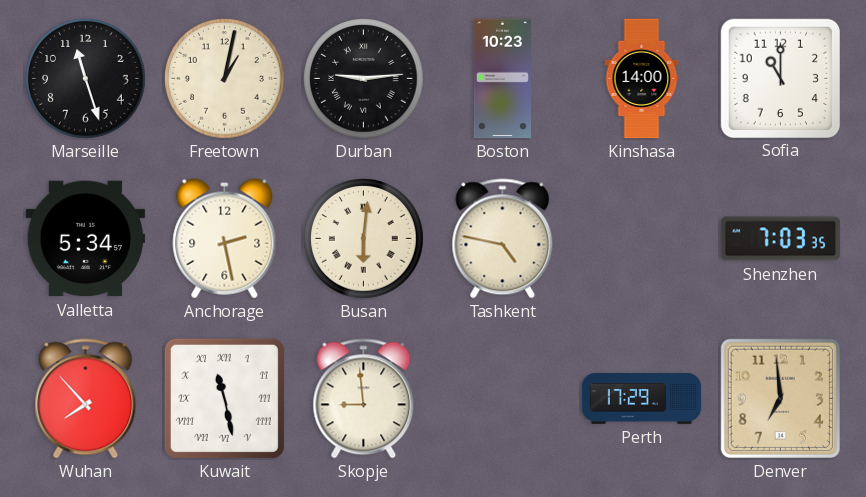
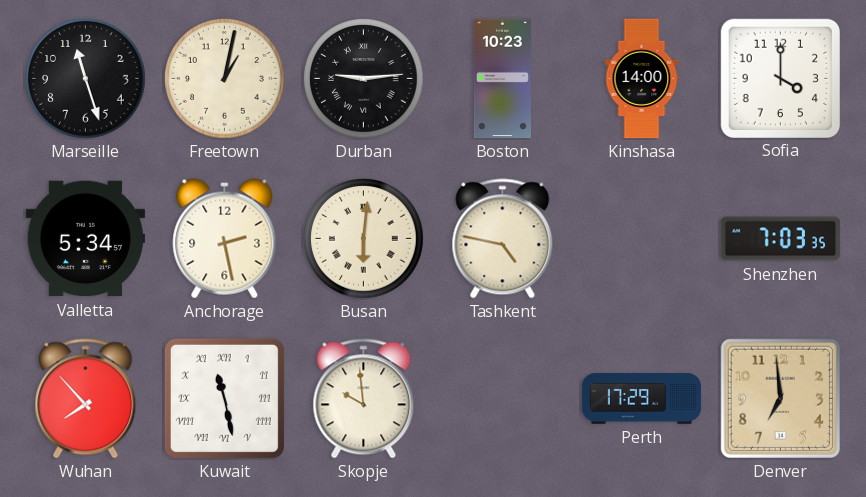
Sofia: 11:00 -> 4:00 (780, 78)
Skopje: 8:59 -> 9:59 (364, 399)
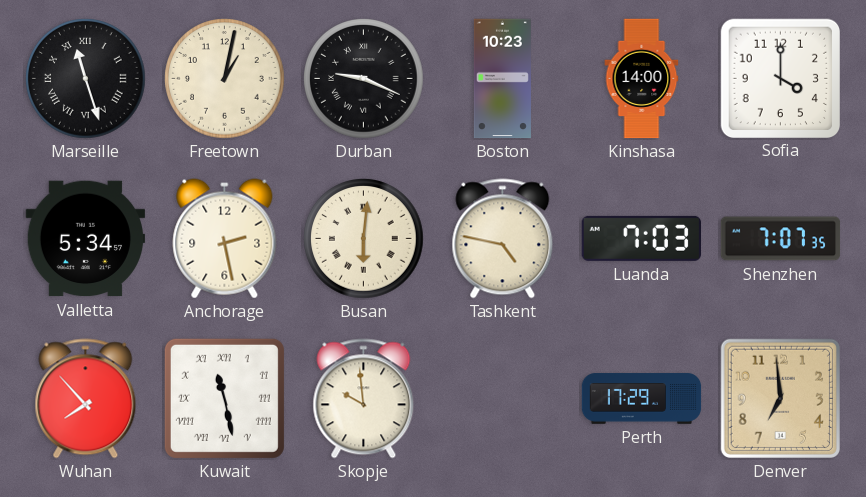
Marseille numerals: Arabic -> Roman (86, 79)
Durban: 9:14 -> 9:19 (364, 79)
Luanda: none -> 7:03 (641, 238)
Shenzhen: 7:03 -> 7:07 (781, 239)
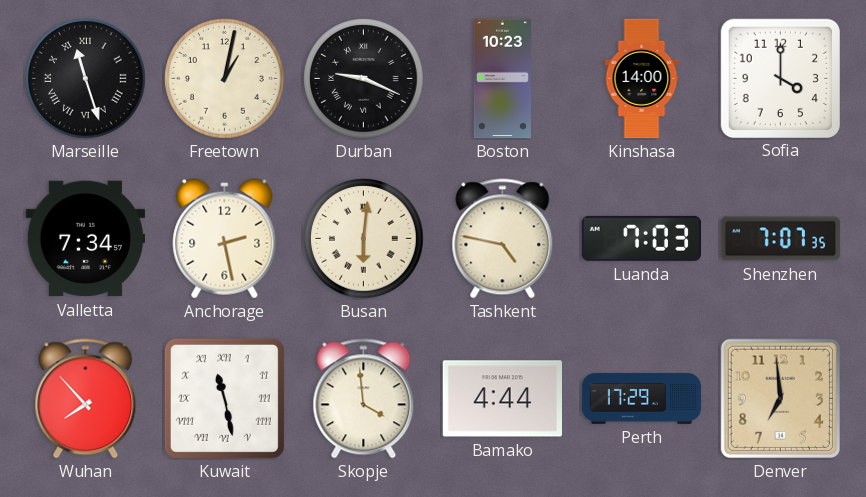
Valletta: 5:34 -> 7:34 (86, 239)
Skopje: 9:59 -> 3:59 (364, 399)
Bamako: none -> 4:44 (502, 399)
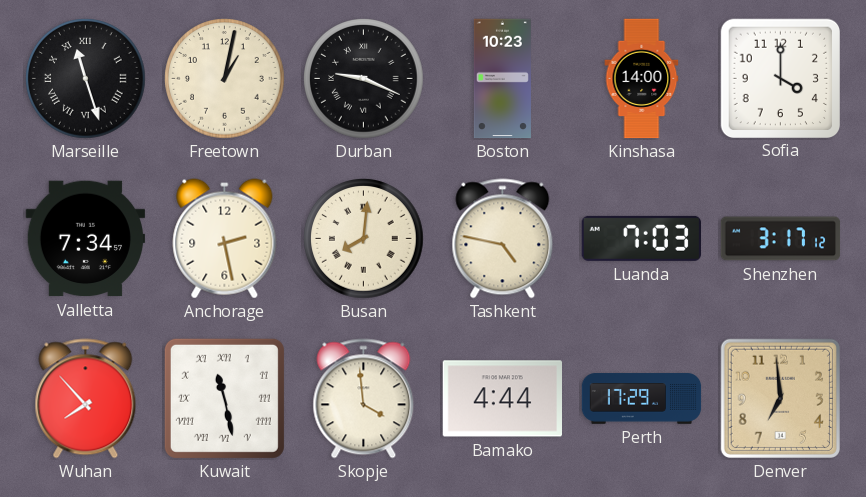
Busan: 6:01 -> 8:01 (364, 239)
Shenzhen: 7:07 -> 3:17 (781, 239)
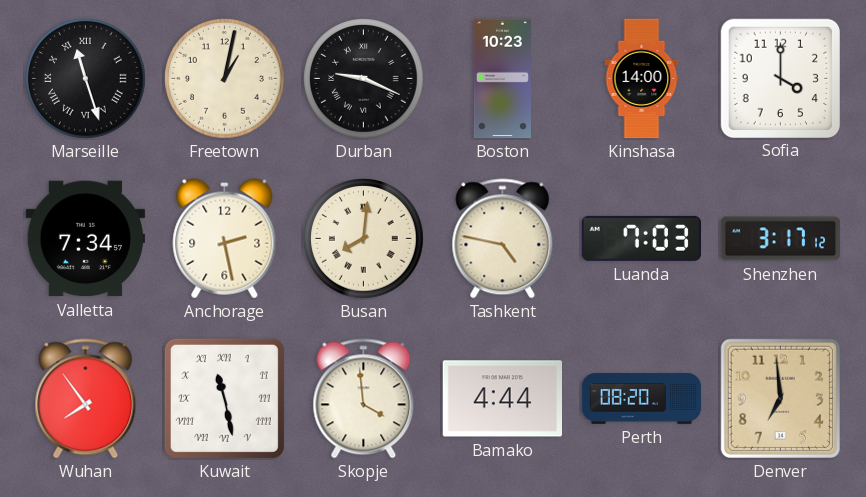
Wuhan: 7:53 -> 7:54 (86, 399)
Perth: 17:29 -> 08:20 (642, 399)
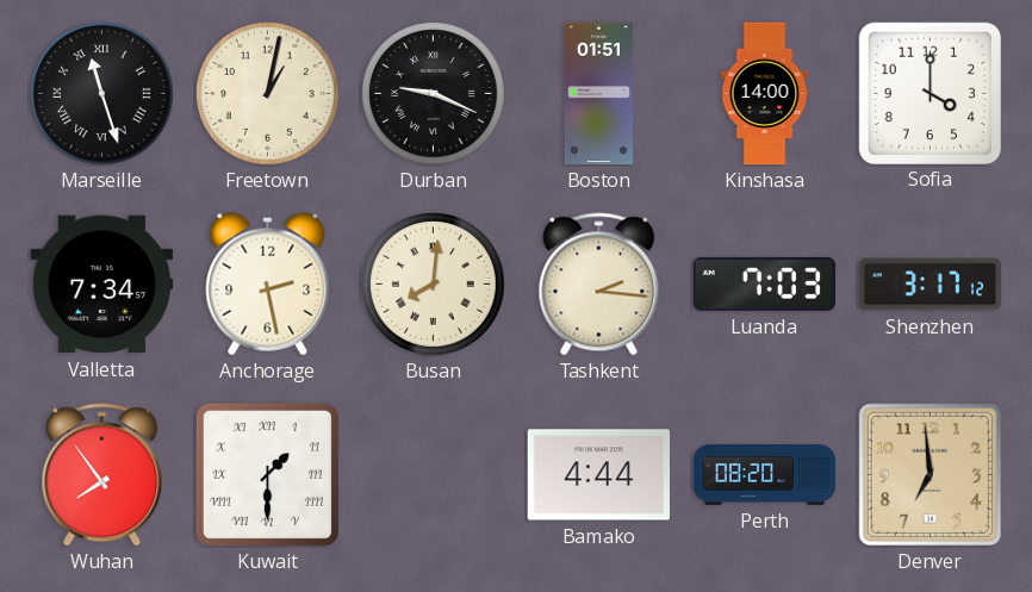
Boston: 10:23 -> 01:51 (598, 94)
Tashkent: 4:47 -> 2:16 (599, 285)
Kuwait: 11:28 -> 1:30 (267, 474)
Skopje: 3:59 -> none (364, 399)
